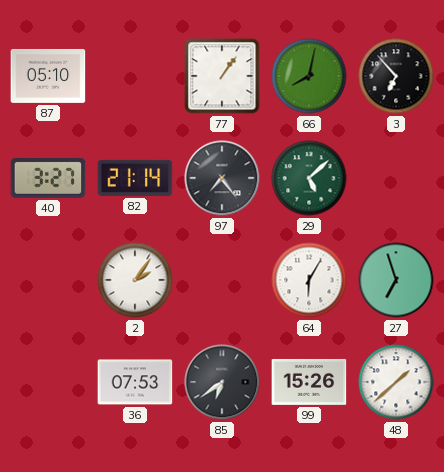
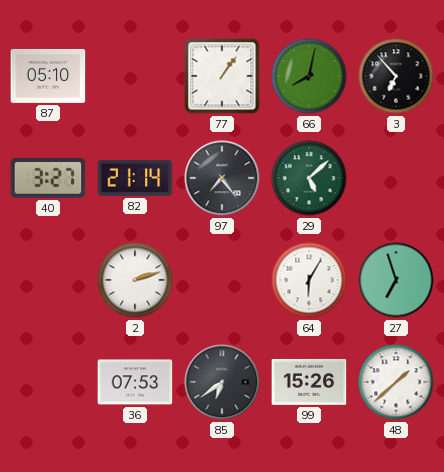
2: 2:06 -> 2:12 (135, 280)
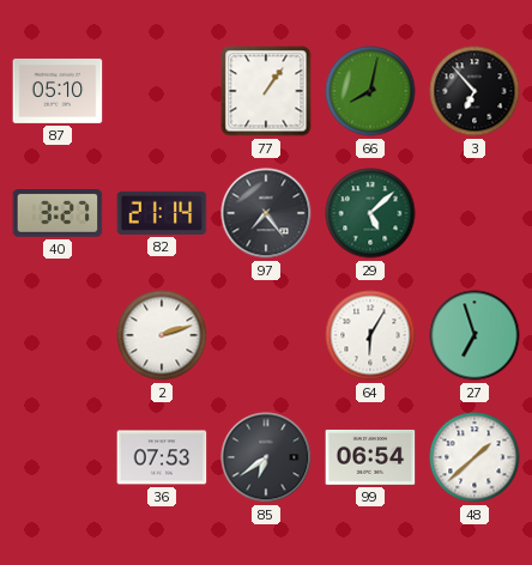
99: 15:26 -> 06:54 (370, 457)
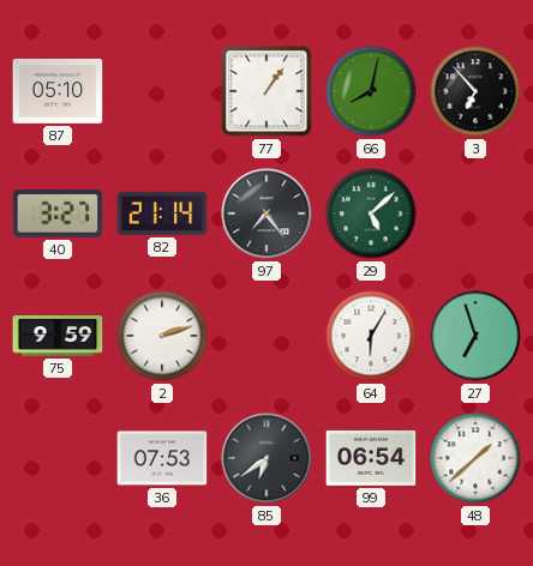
75: none -> 9:59 (58, 337)
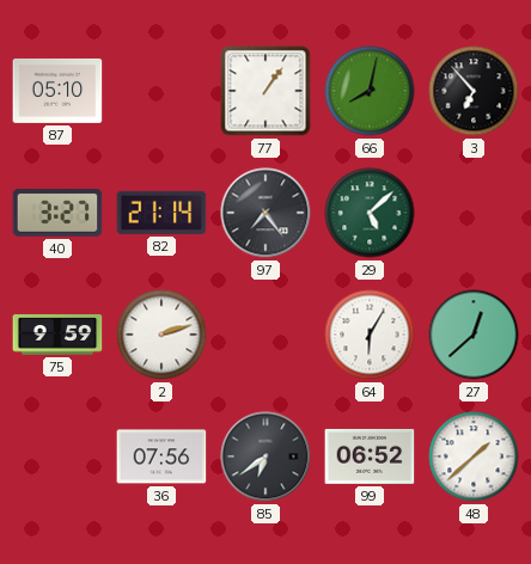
27: 6:57 -> 12:38 (474, 335)
36: 07:53 -> 07:56 (161, 456)
99: 06:54 -> 06:52 (370, 456)
